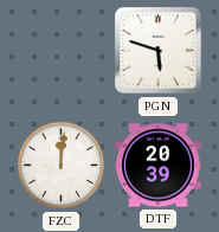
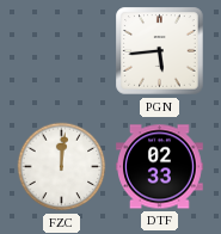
PGN: 5:48 -> 5:44 (160, 51)
DTF: 20:39 -> 02:33 (160, 167)
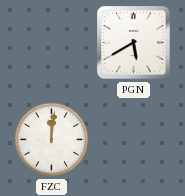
PGN: 5:44 -> 5:40 (134, 43)
DTF: 02:33 -> none (160, 167)
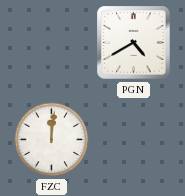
PGN: 5:40 -> 4:40 (134, 43)
